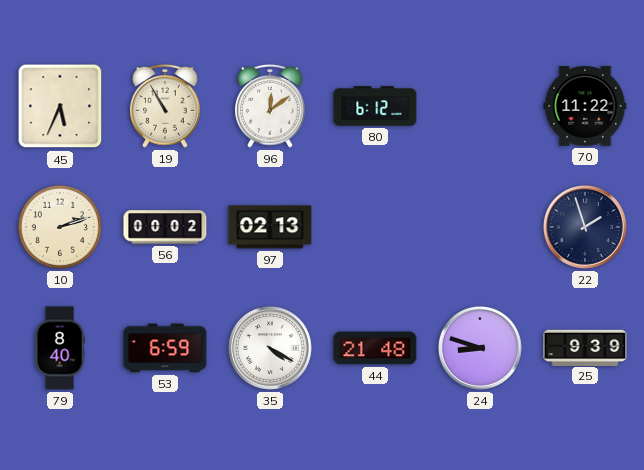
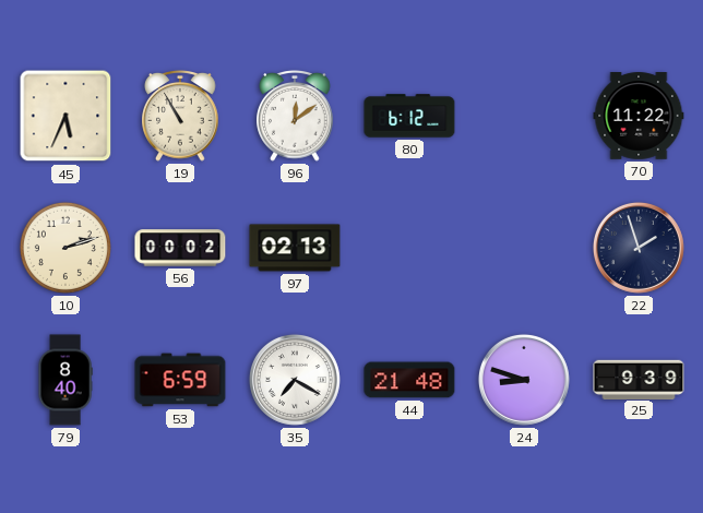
35: 4:20 -> 7:20 (295, 380)
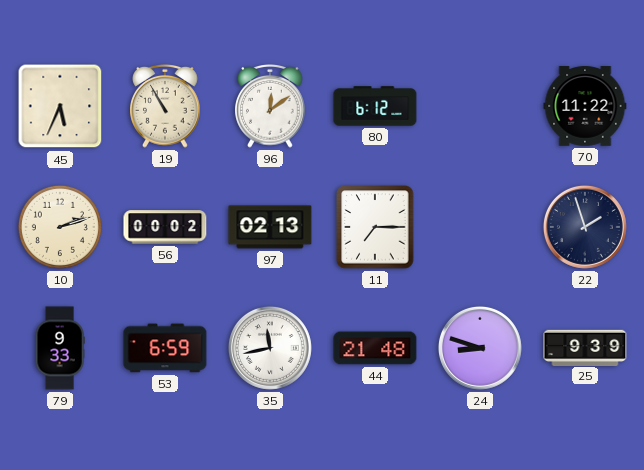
11: none -> 7:15 (375, 227)
79: 8:40 -> 9:33 (60, 348)
35: 7:20 -> 11:43 (270, 348)
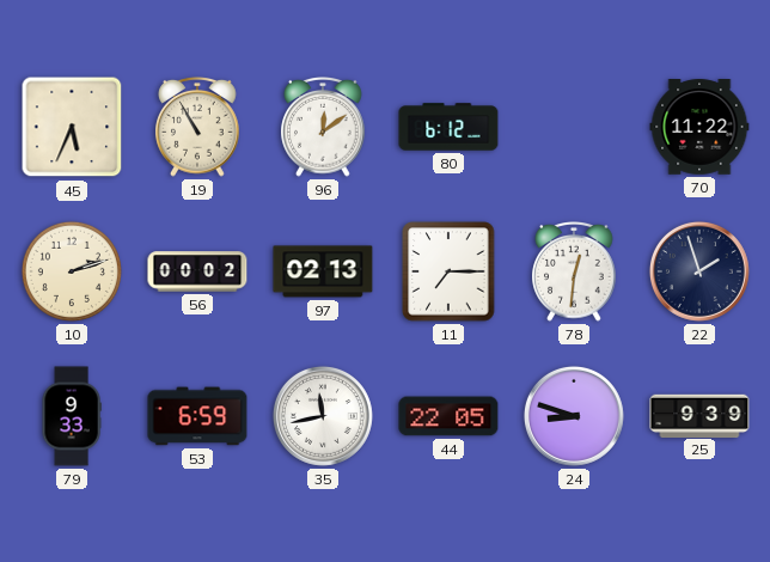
78: none -> 12:31 (574, 273)
44: 21:48 -> 22:05 (448, 416)
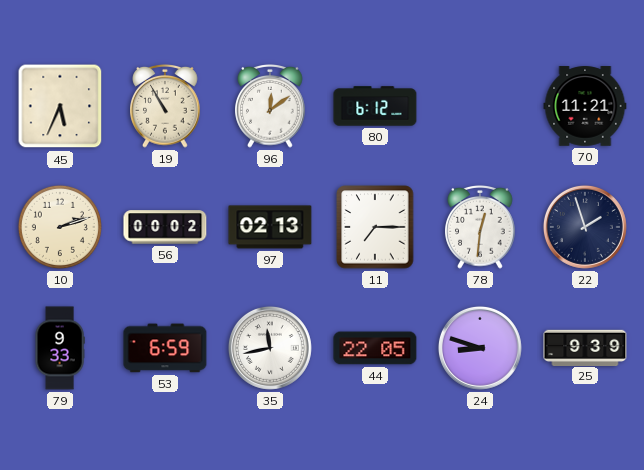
70: 11:22 -> 11:21 (585, 106)
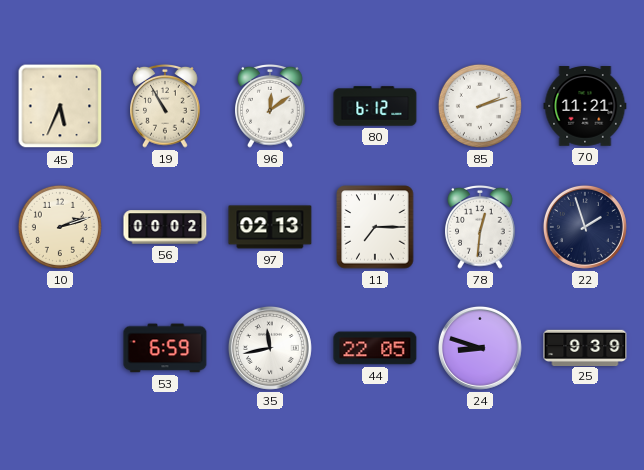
85: none -> 2:12 (480, 106)
79: 9:33 -> none (60, 348)
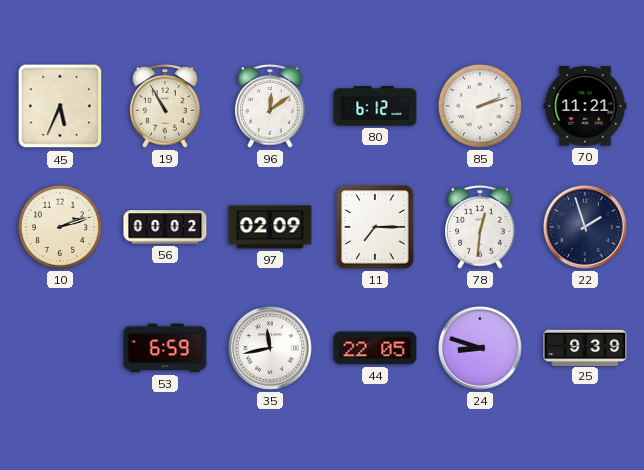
97: 02:13 -> 02:09 (270, 227)
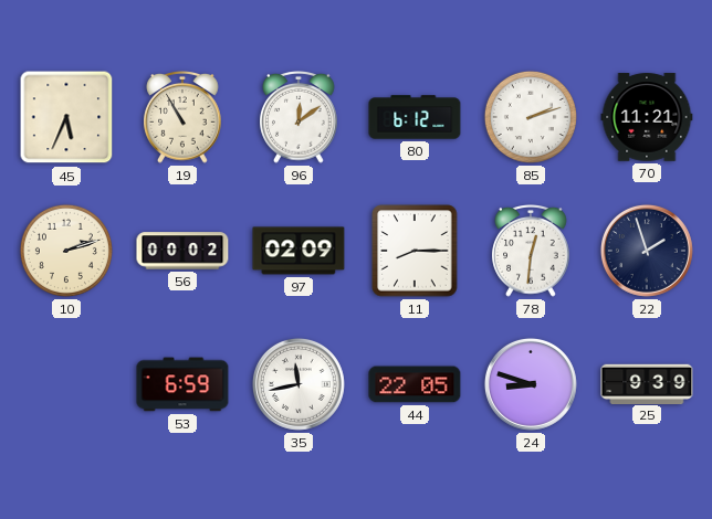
11: 7:15 -> 8:15 (415, 251)
